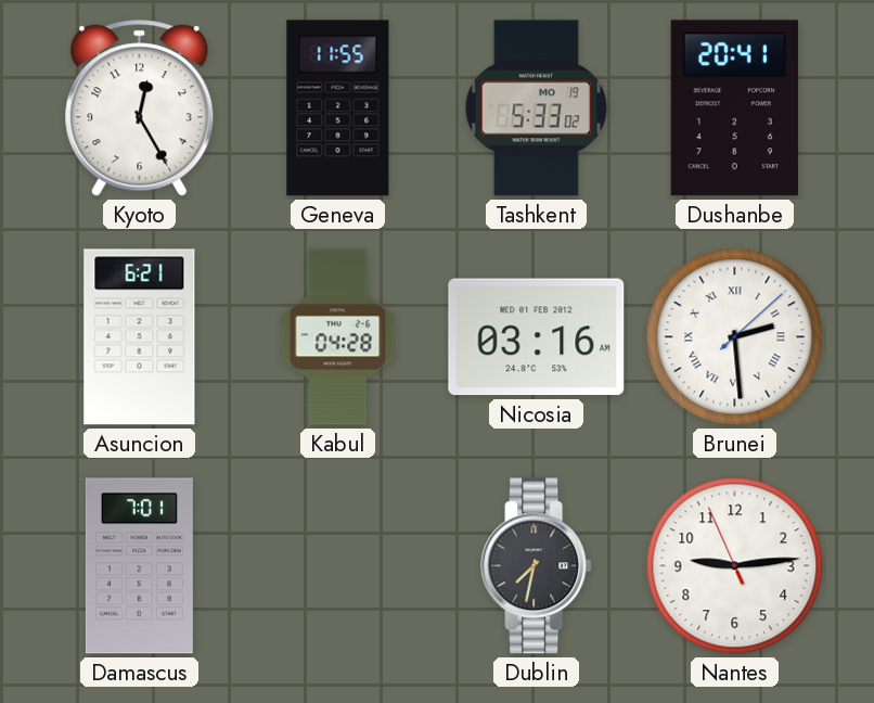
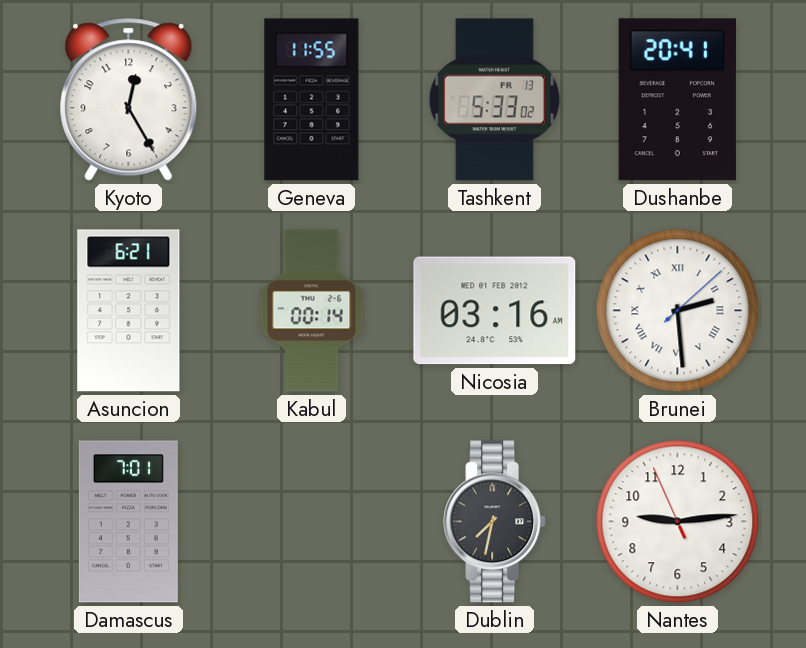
Tashkent date: MO 19 -> FR 13 (494, 100)
Kabul: 04:28 -> 00:14 (312, 311)
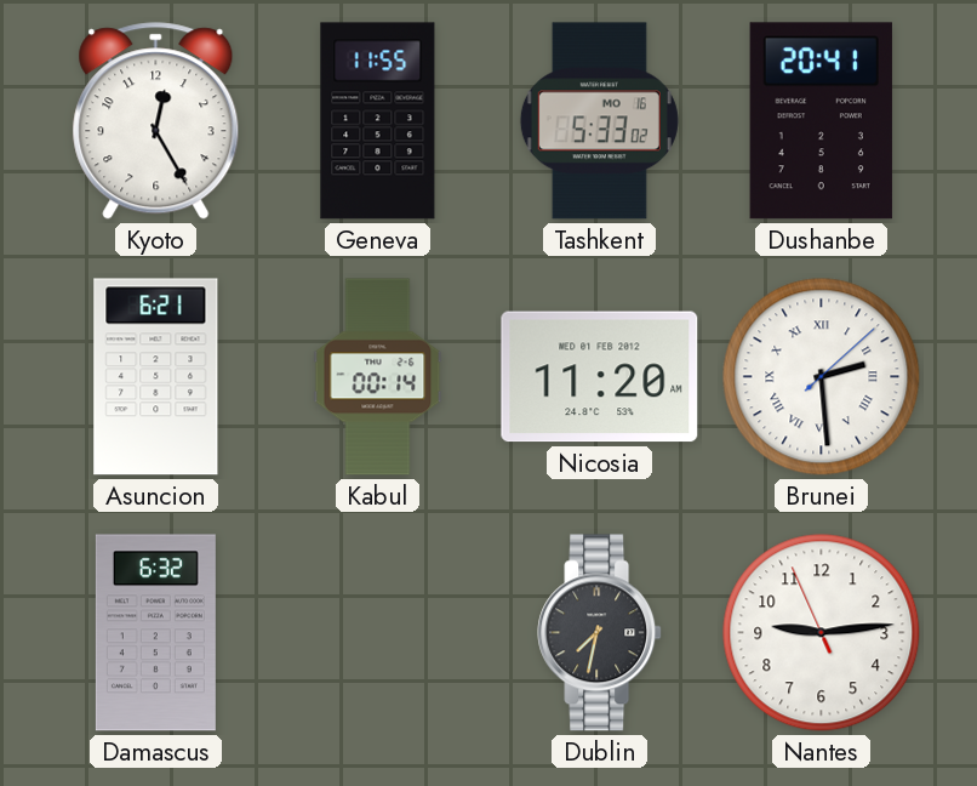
Tashkent date: FR 13 -> MO 16 (599, 121)
Nicosia: 03:16 -> 11:20 (600, 377)
Damascus: 7:01 -> 6:32 (155, 633)
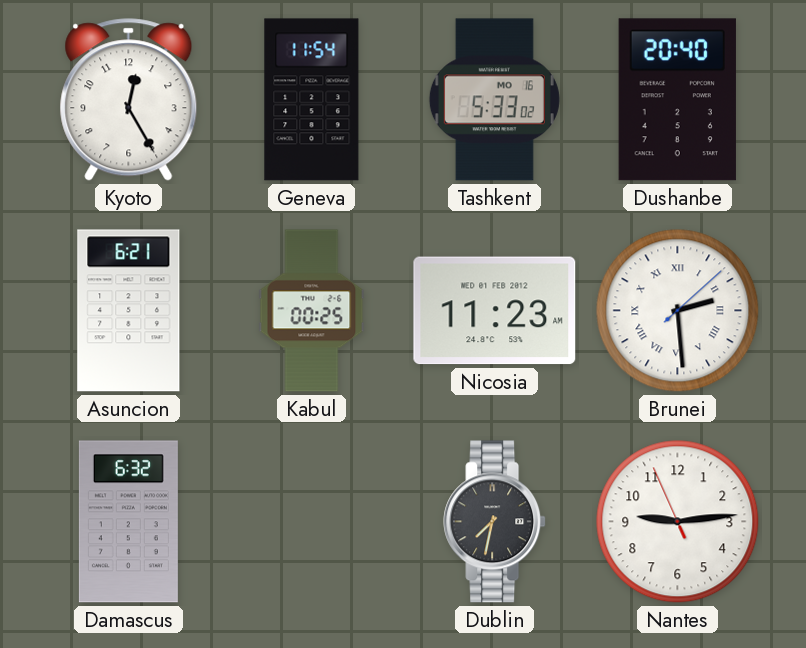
Geneva: 11:55 -> 11:54 (312, 100)
Dushanbe: 20:41 -> 20:40 (677, 100)
Kabul: 00:14 -> 00:25 (312, 311)
Nicosia: 11:20 -> 11:23 (495, 311)
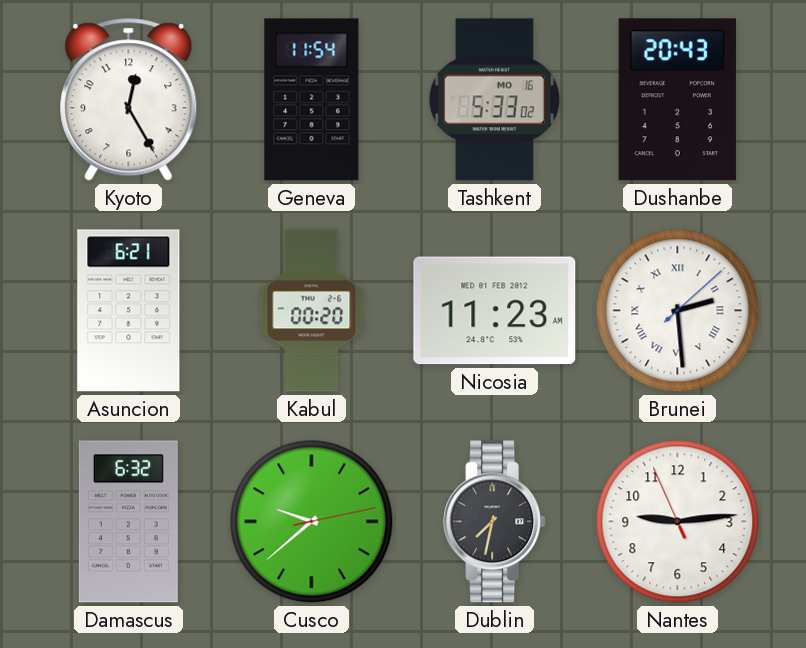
Dushanbe: 20:40 -> 20:43 (677, 100)
Kabul: 00:25 -> 00:20 (312, 311)
Cusco: none -> 9:38 (312, 522)
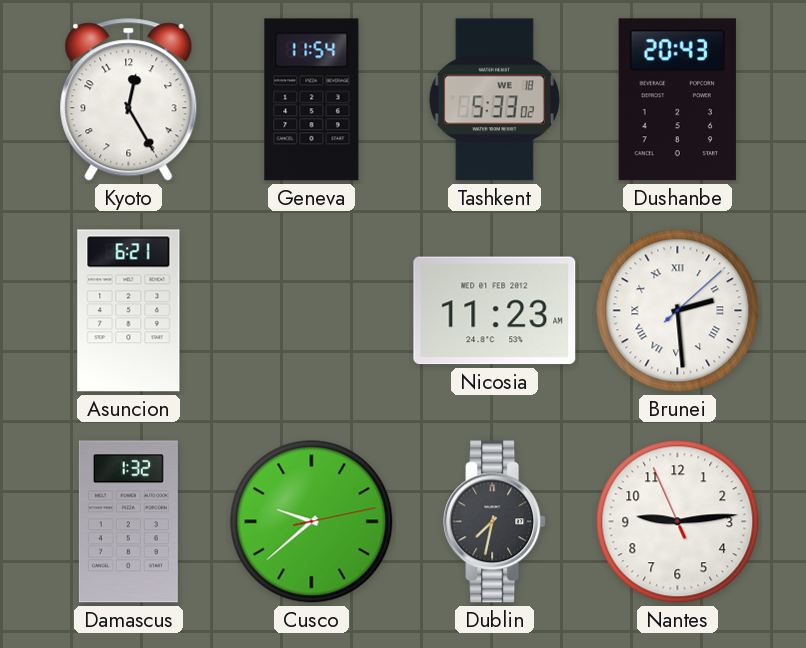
Tashkent date: MO 16 -> WE 18 (494, 100)
Kabul: 00:20 -> none (312, 311)
Damascus: 6:32 -> 1:32 (128, 522)
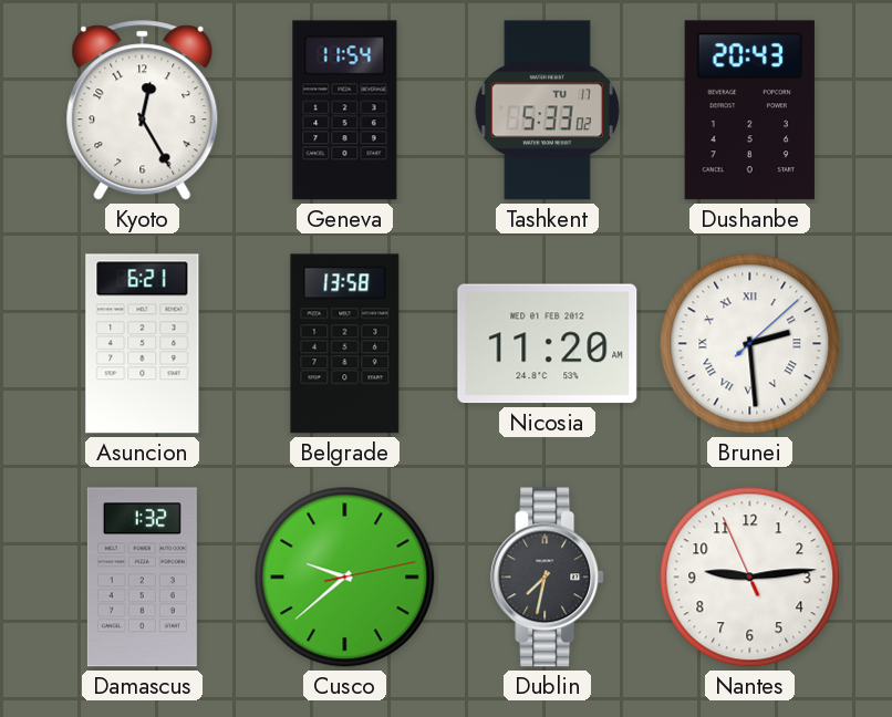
Tashkent date: WE 18 -> TU 17 (547, 111)
Belgrade: none -> 13:58 (345, 344)
Nicosia: 11:23 -> 11:20 (548, 344)
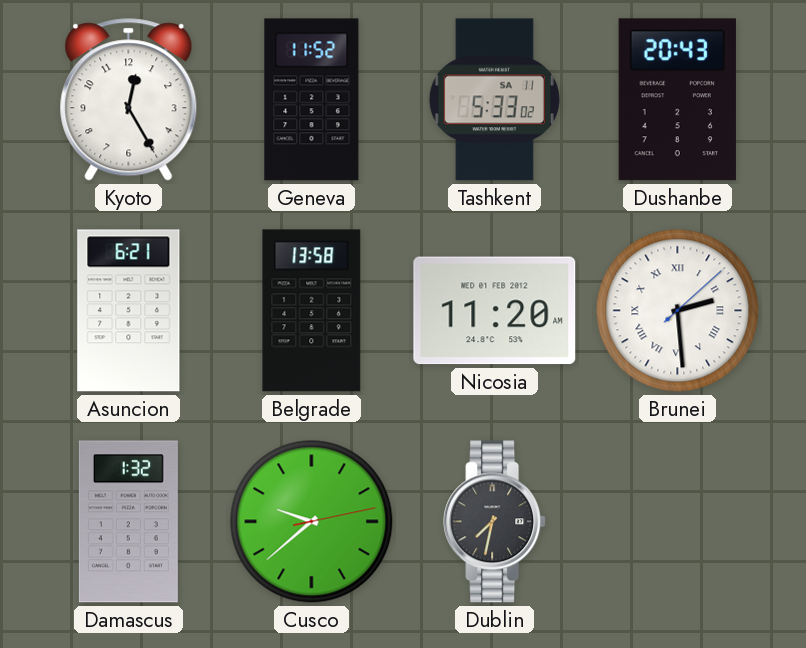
Geneva: 11:54 -> 11:52 (312, 100)
Tashkent date: TU 17 -> SA 11 (494, 100)
Nantes: 9:13 -> none (750, 578)
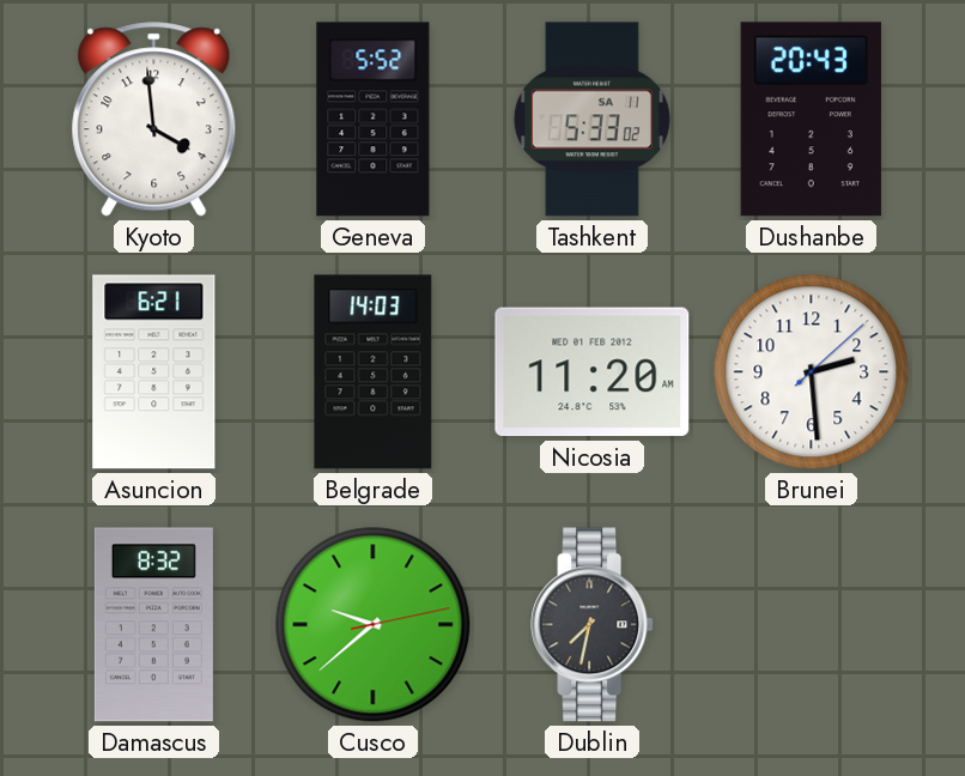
Kyoto: 12:25 -> 3:59 (154, 120)
Geneva: 11:52 -> 5:52 (374, 120)
Belgrade: 13:58 -> 14:03 (374, 372)
Brunei numerals: Roman -> Arabic (812, 372)
Damascus: 1:32 -> 8:32 (153, 625)
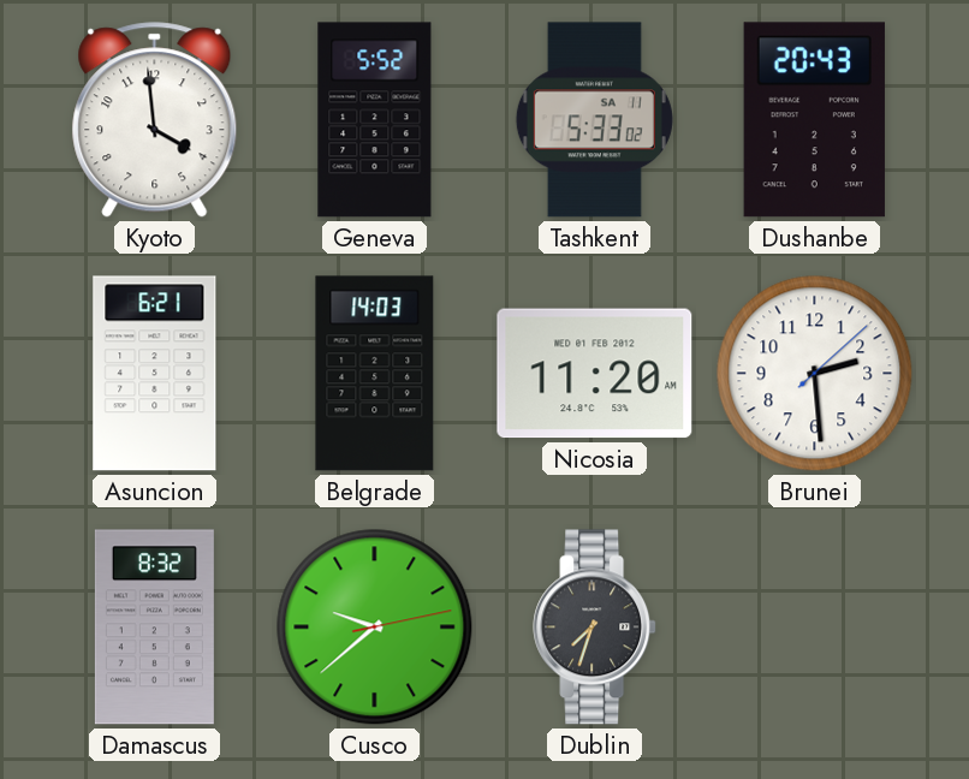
Dublin: 7:32 -> 7:33 (595, 628)
